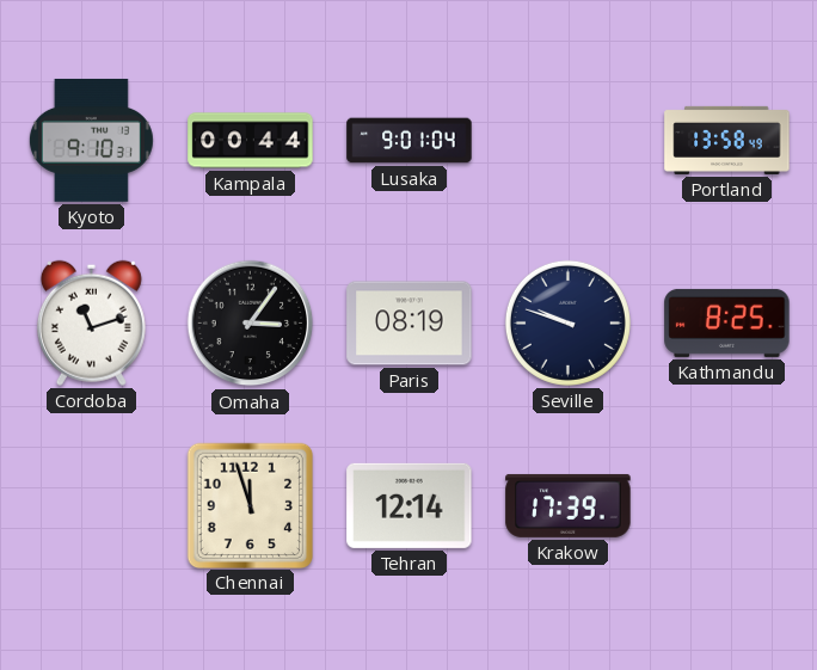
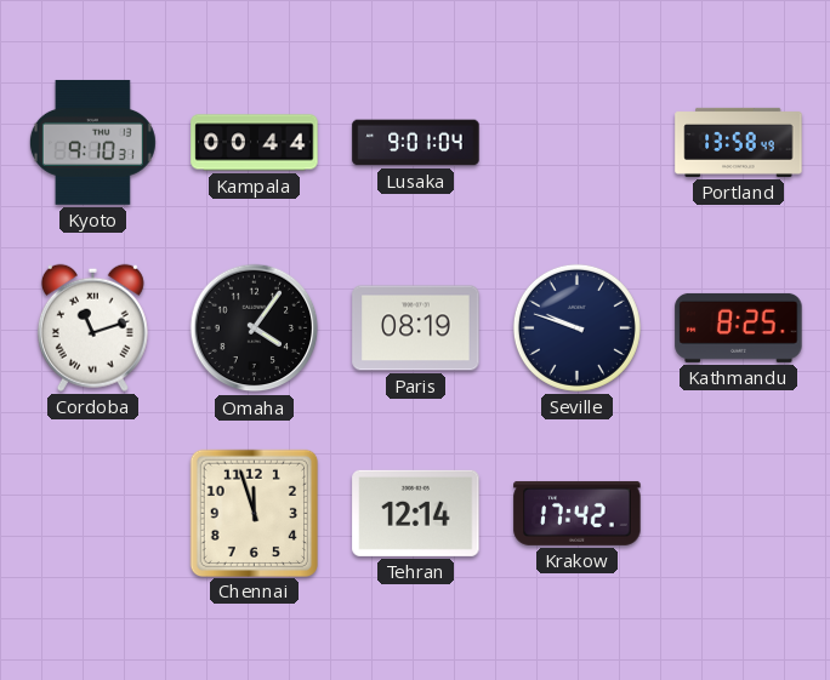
Omaha: 3:06 -> 4:06 (255, 328)
Krakow: 17:39 -> 17:42 (578, 513)
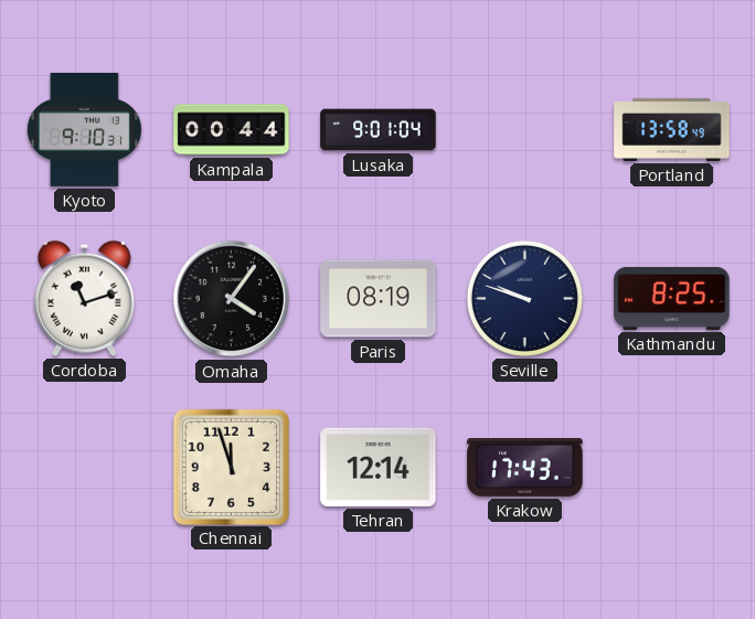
Krakow: 17:42 -> 17:43 (525, 467)
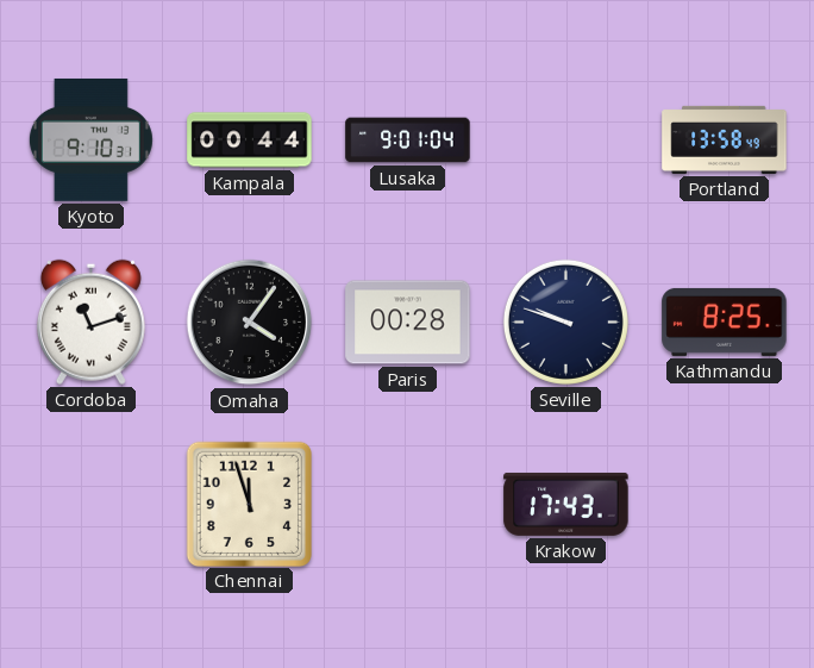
Paris: 08:19 -> 00:28 (408, 323)
Tehran: 12:14 -> none (379, 467)
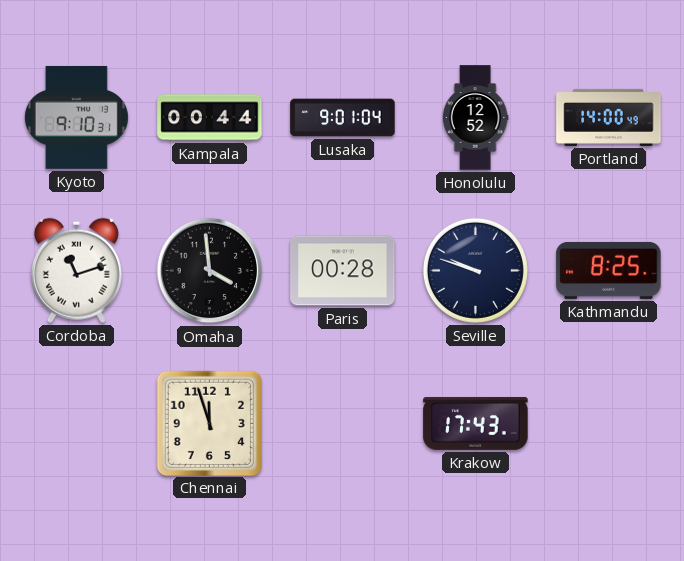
Honolulu: none -> 12:52 (475, 118)
Portland: 13:58 -> 14:00 (609, 117)
Omaha: 4:06 -> 3:59 (210, 271)
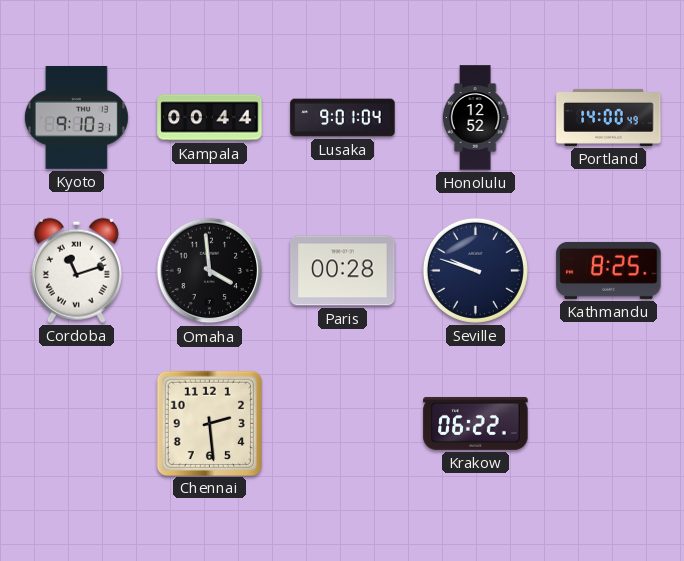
Chennai: 11:57 -> 2:29 (209, 423)
Krakow: 17:43 -> 06:22 (476, 423)
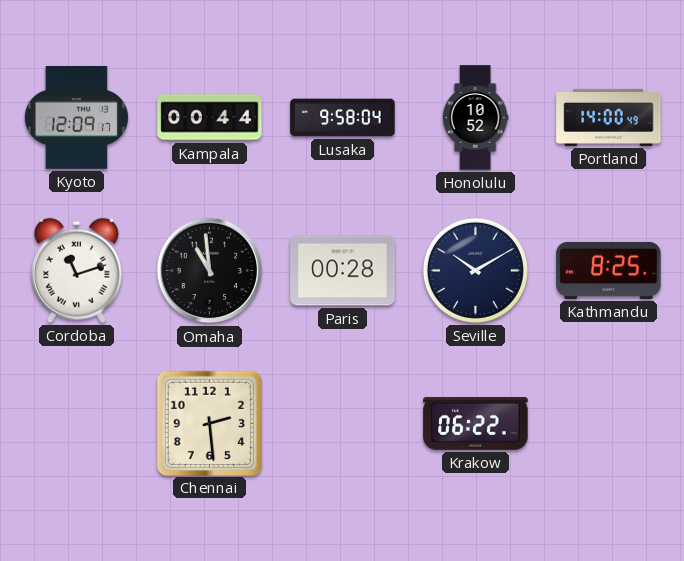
Kyoto: 9:10 -> 12:09 (76, 117)
Lusaka: 9:01 -> 9:58 (343, 118)
Honolulu: 12:52 -> 10:52 (475, 118)
Omaha: 3:59 -> 10:59 (210, 271)
Seville: 9:48 -> 10:10 (475, 270)
